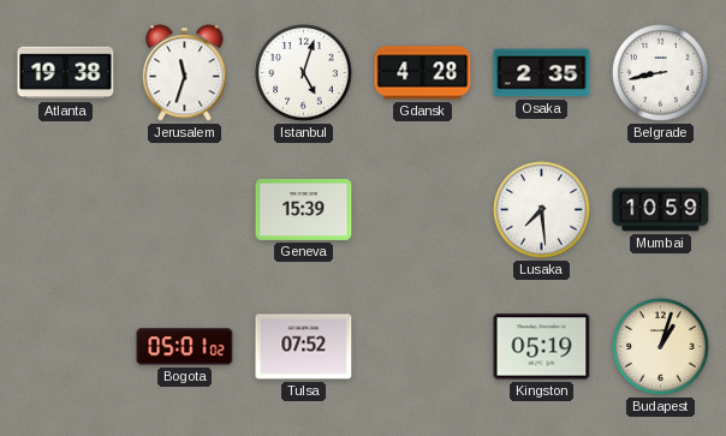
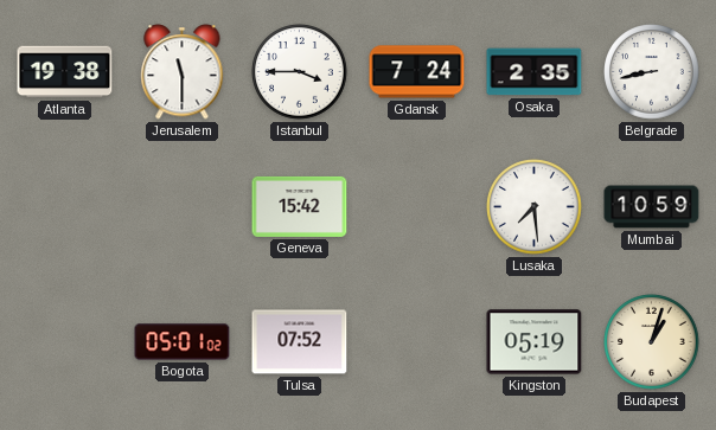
Jerusalem: 11:33 -> 11:30 (183, 72)
Istanbul: 5:03 -> 3:45 (300, 72)
Gdansk: 4:28 -> 7:24 (417, 72)
Geneva: 15:39 -> 15:42 (300, 206)
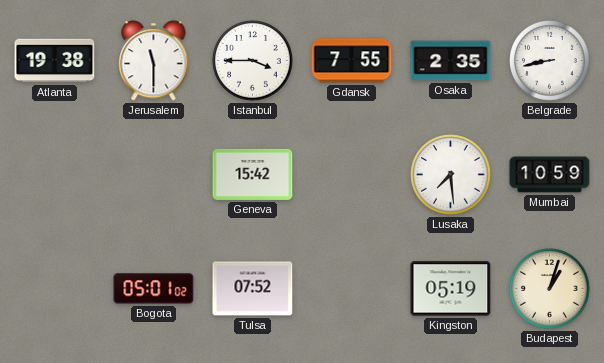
Gdansk: 7:24 -> 7:55 (352, 61)
